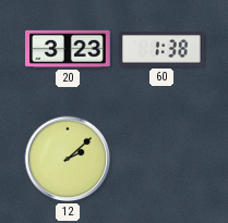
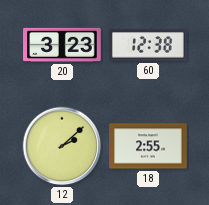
60: 1:38 -> 12:38 (149, 45)
18: none -> 2:55 (148, 146)
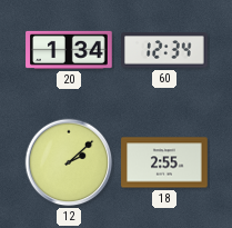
20: 3:23 -> 1:34 (69, 50)
60: 12:38 -> 12:34 (165, 50)
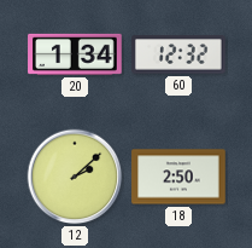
60: 12:34 -> 12:32 (180, 54)
18: 2:55 -> 2:50 (178, 177)
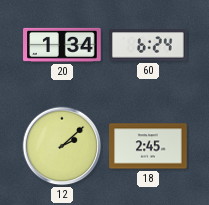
60: 12:32 -> 6:24 (149, 45)
18: 2:50 -> 2:45 (148, 146)
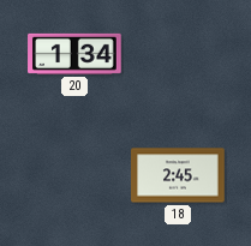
60: 6:24 -> none (149, 45)
12: 2:08 -> none (62, 146)
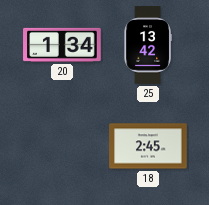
25: none -> 13:42 (148, 45)
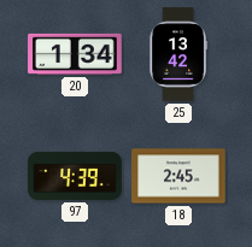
97: none -> 4:39 (75, 176)
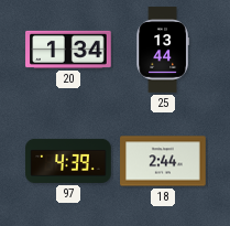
25: 13:42 -> 13:44 (163, 50)
18: 2:45 -> 2:44 (163, 161)
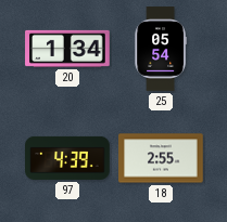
25: 13:44 -> 05:54 (161, 49)
18: 2:44 -> 2:55 (161, 158)
